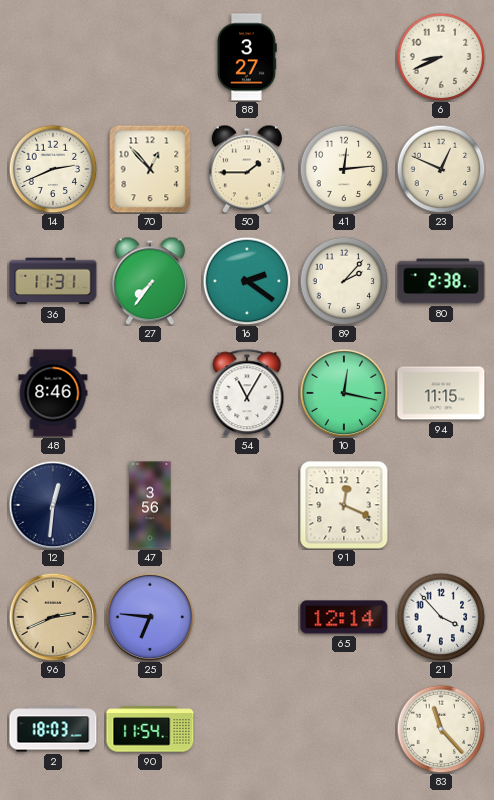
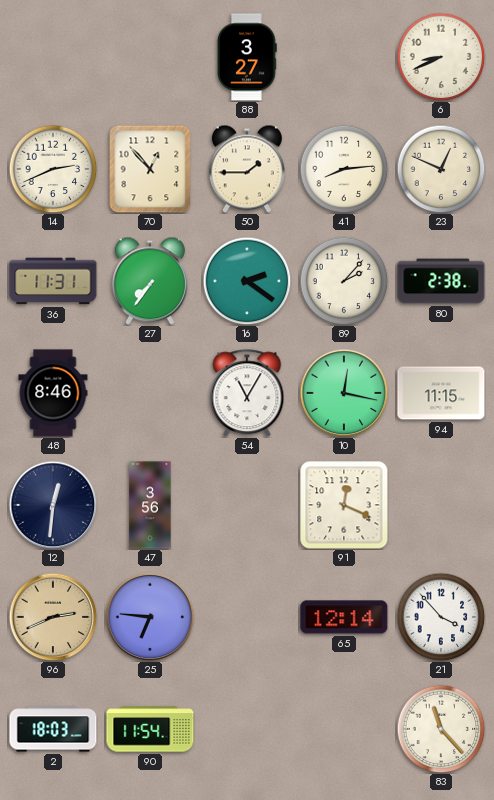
41: 12:14 -> 8:14 (344, 169)
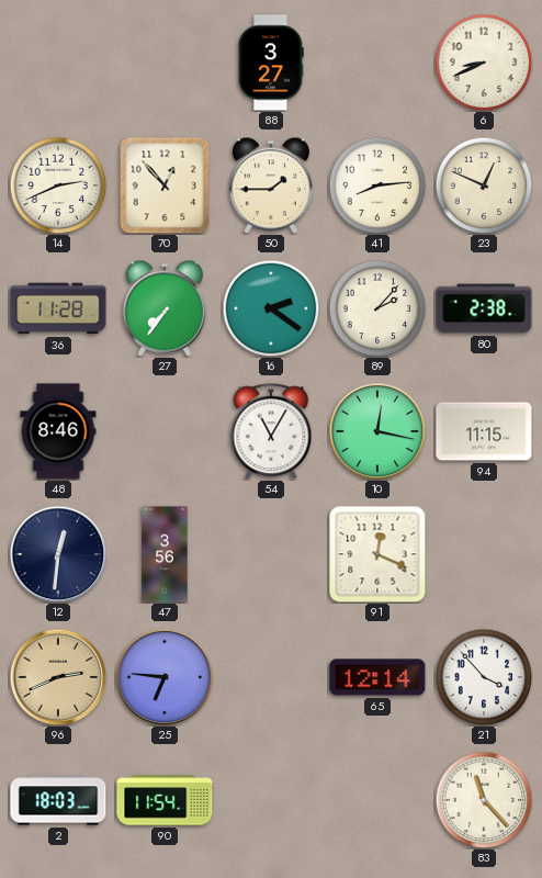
36: 11:31 -> 11:28 (58, 308)
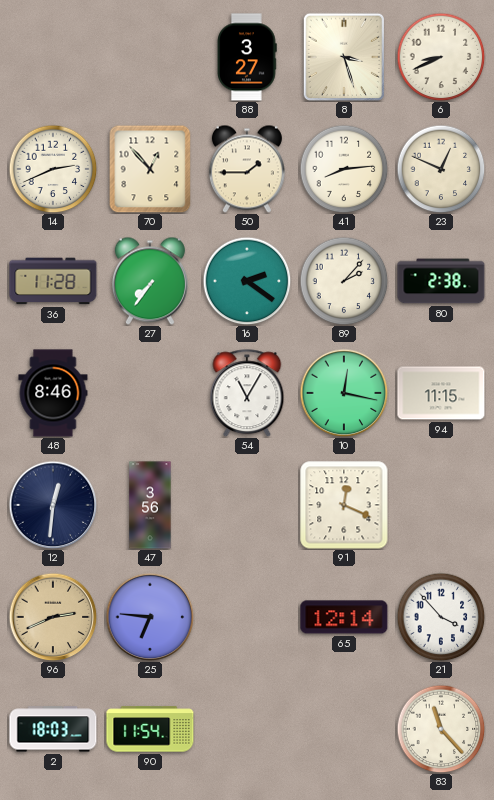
8: none -> 3:27 (343, 56)
